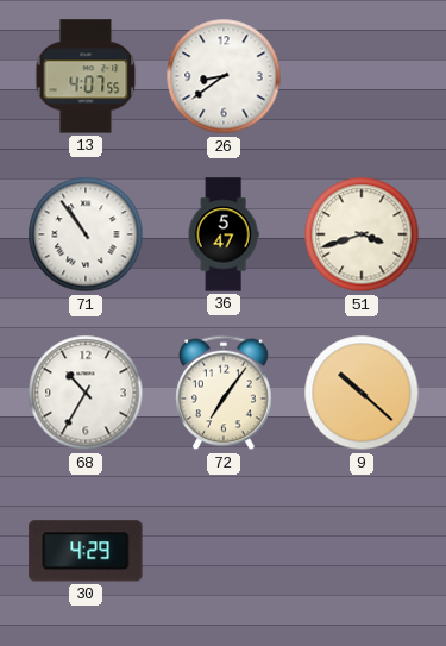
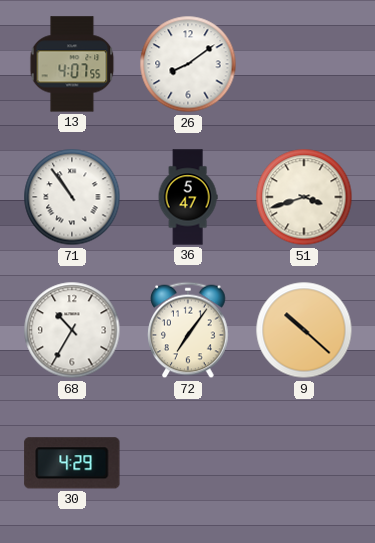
26: 8:39 -> 8:09 (188, 64)
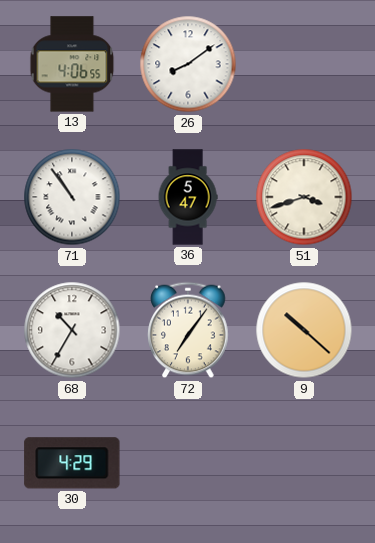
13: 4:07 -> 4:06 (72, 64)
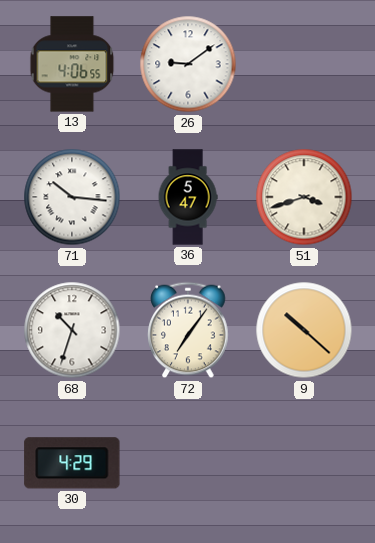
26: 8:09 -> 9:09 (188, 64)
71: 10:54 -> 10:16 (72, 197)
68: 10:35 -> 10:33 (72, 330)
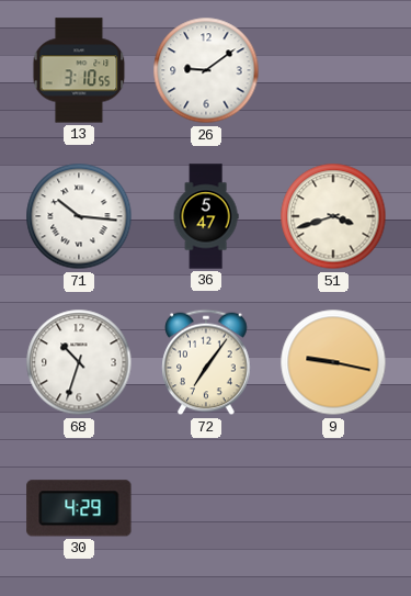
13: 4:06 -> 3:10 (79, 70)
9: 10:22 -> 9:17 (333, 362)
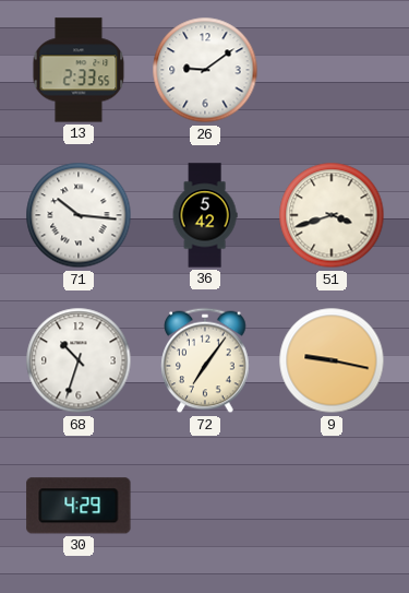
13: 3:10 -> 2:33 (79, 70)
36: 5:47 -> 5:42 (205, 215)
